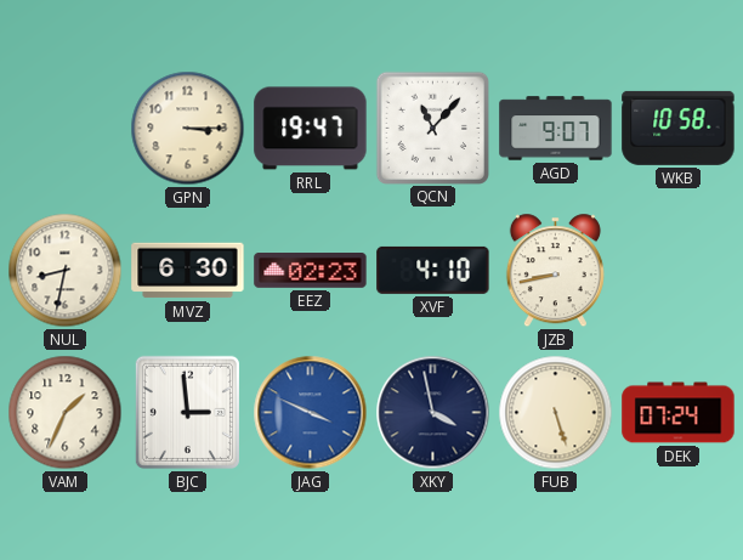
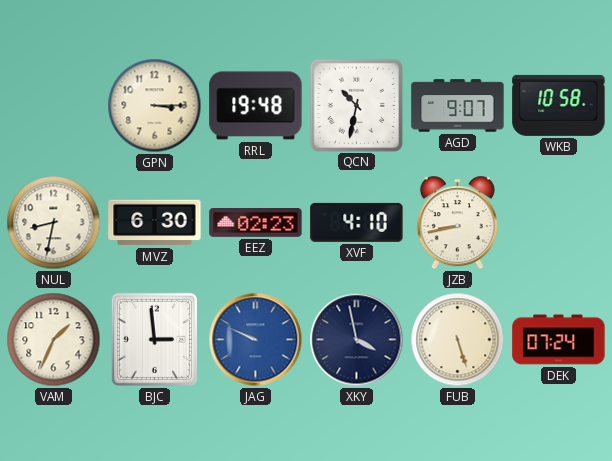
RRL: 19:47 -> 19:48 (256, 106)
QCN: 11:07 -> 10:32 (356, 105)
JAG: 3:49 -> 9:49 (256, 340)
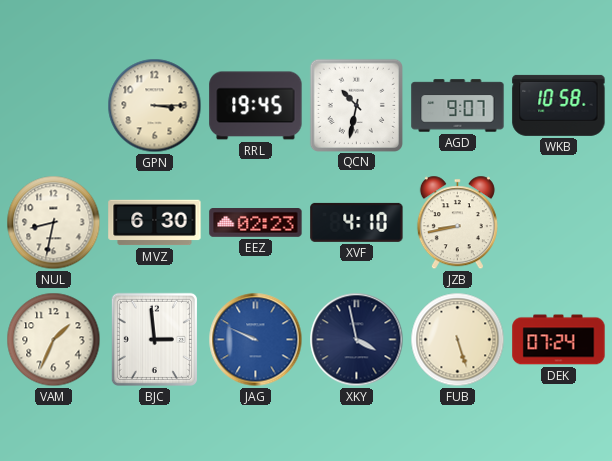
RRL: 19:48 -> 19:45 (256, 106)
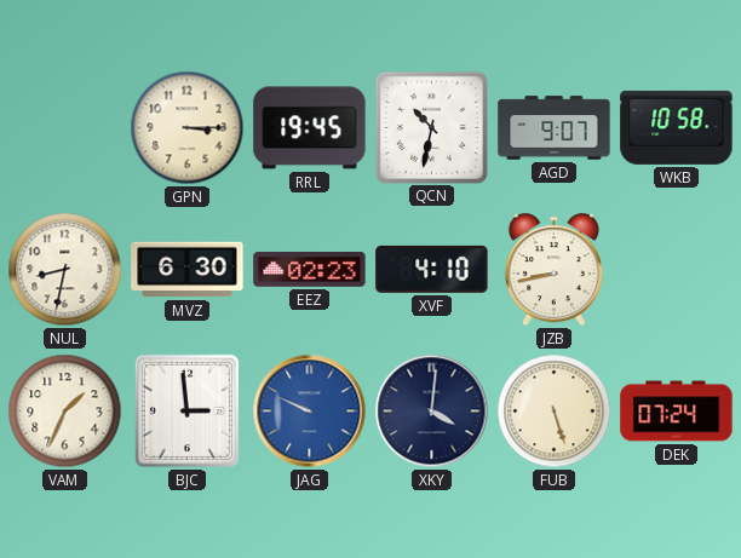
XKY: 3:58 -> 4:01 (432, 412)
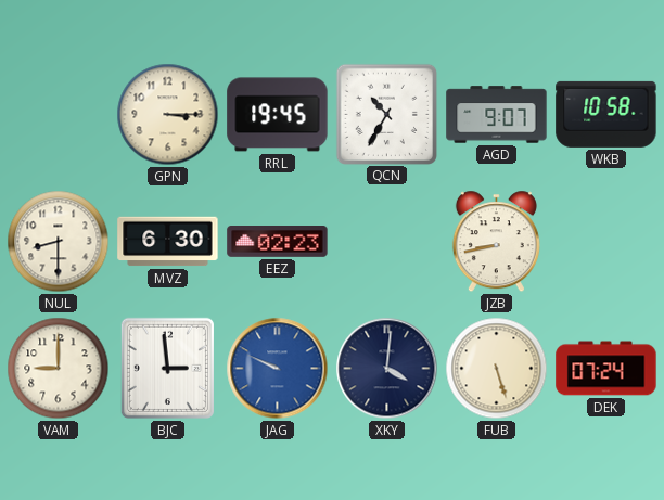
QCN: 10:32 -> 10:35 (386, 114)
NUL: 8:32 -> 8:30 (59, 242)
XVF: 4:10 -> none (432, 269)
VAM: 1:34 -> 9:00 (59, 369)
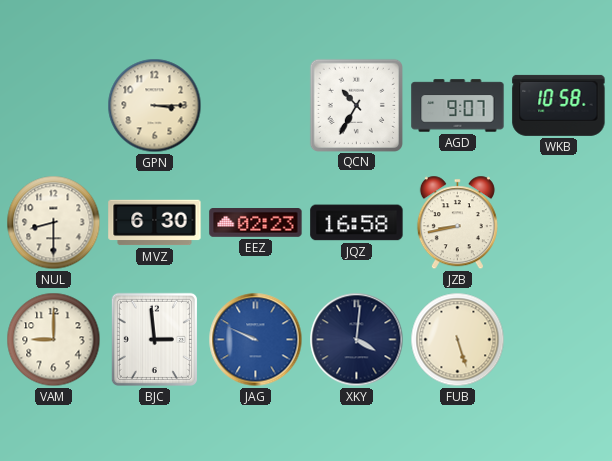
RRL: 19:45 -> none (278, 115)
JQZ: none -> 16:58 (357, 223)
DEK: 07:24 -> none (606, 369)
